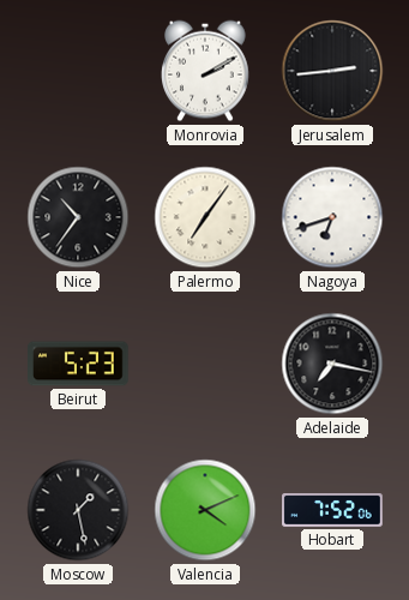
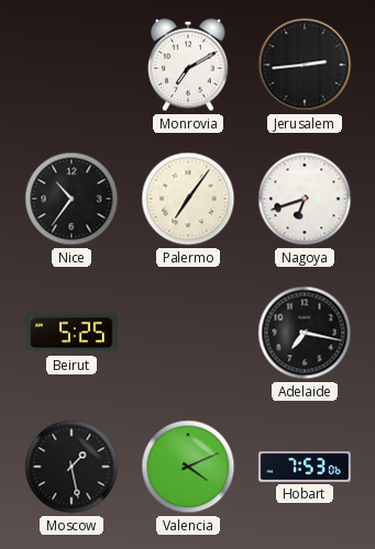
Monrovia: 2:10 -> 7:10 (189, 65)
Beirut: 5:23 -> 5:25 (71, 333)
Hobart: 7:52 -> 7:53 (305, 467)
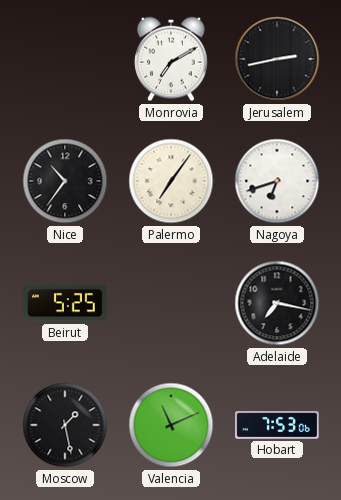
Jerusalem: 2:44 -> 2:43 (277, 59)
Valencia: 4:11 -> 11:11 (171, 425)
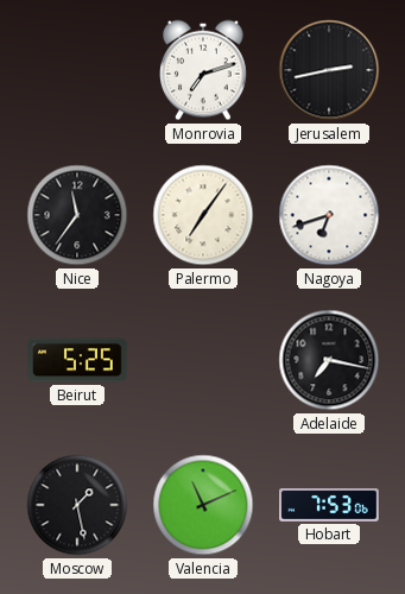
Monrovia: 7:10 -> 7:12 (204, 70)
Nice: 10:36 -> 11:36 (77, 215)
